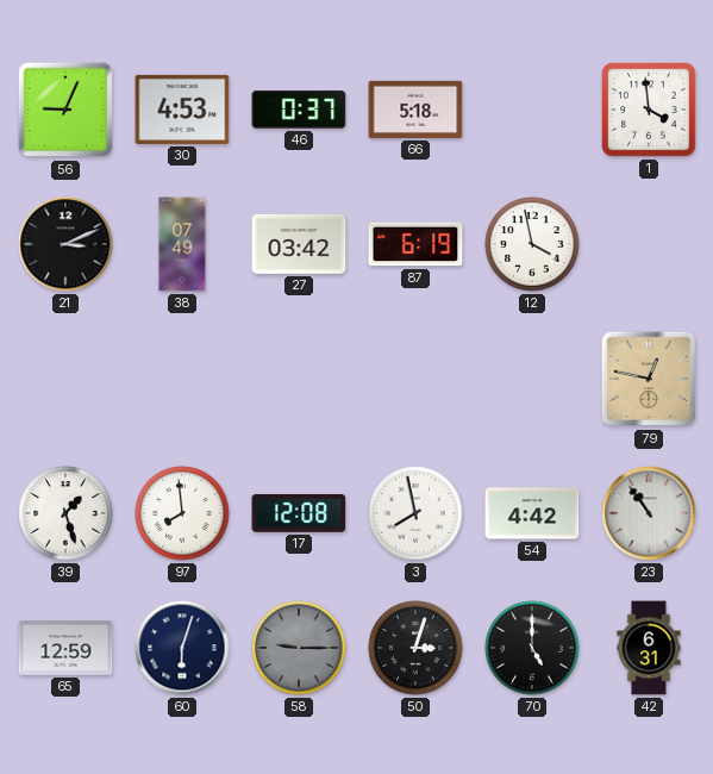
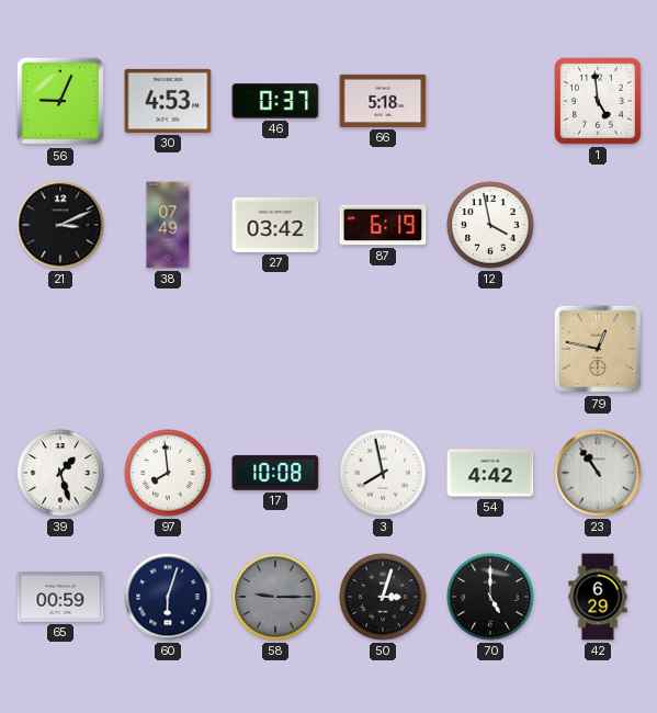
1: 3:59 -> 4:59 (599, 102)
17: 12:08 -> 10:08 (275, 473)
65: 12:59 -> 00:59 (60, 598)
42: 6:31 -> 6:29 (598, 597)
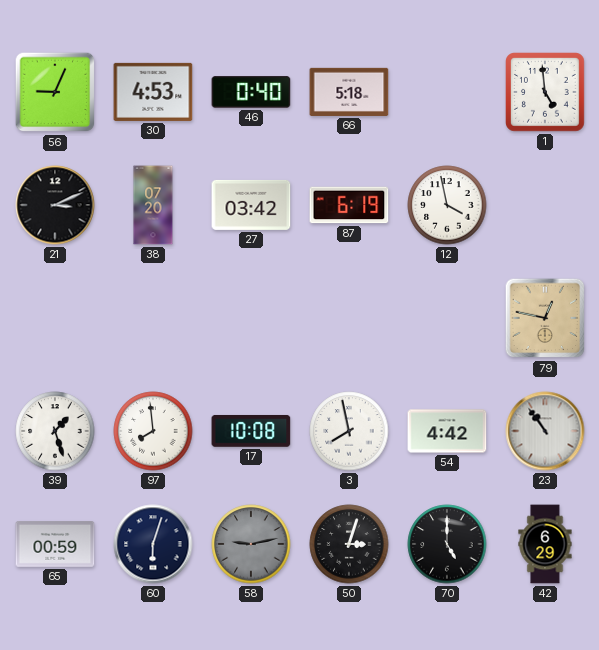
46: 0:37 -> 0:40 (251, 92)
38: 07:49 -> 07:20 (153, 205)
58: 9:15 -> 9:13 (251, 544)
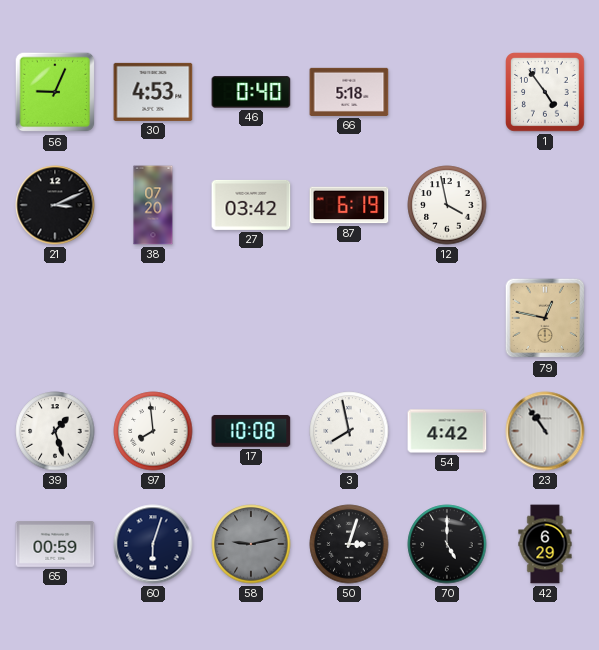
1: 4:59 -> 4:54 (546, 93)
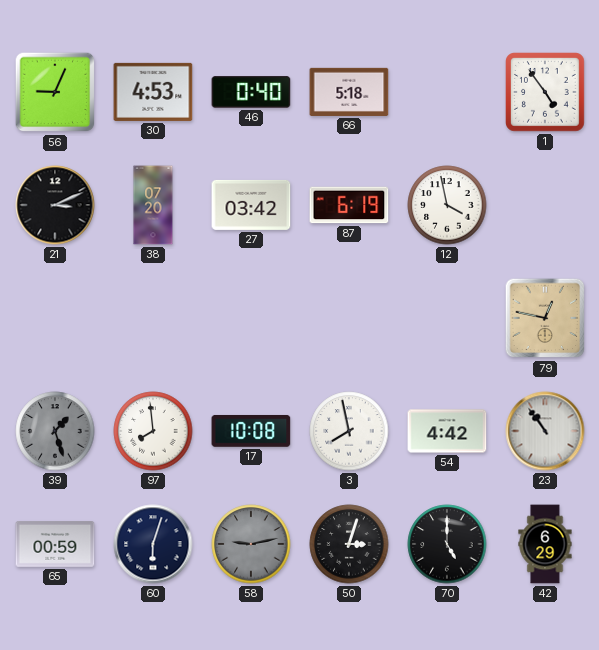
39 dial: white -> grey (55, 431)
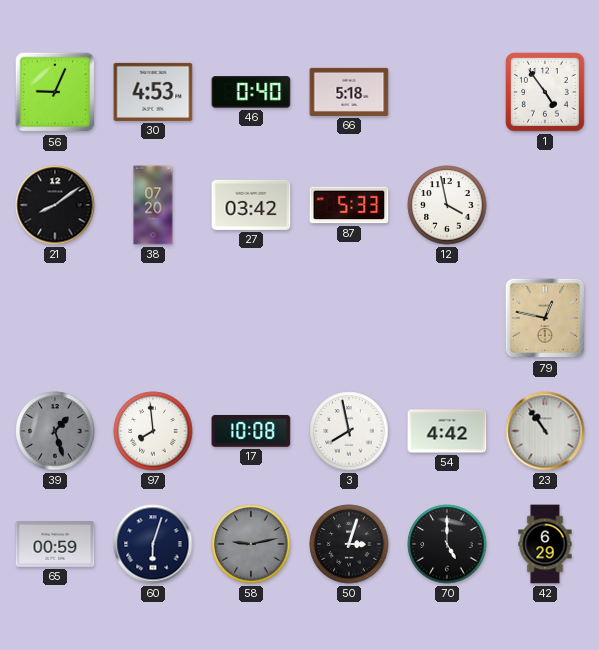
21: 3:11 -> 8:09 (55, 205)
87: 6:19 -> 5:33 (349, 205)
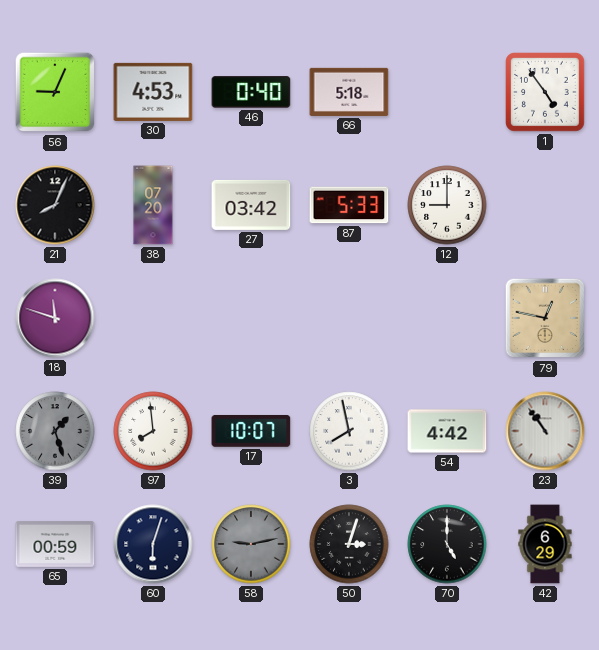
21: 8:09 -> 8:04 (55, 205)
12: 3:58 -> 9:00 (447, 205)
18: none -> 11:48 (55, 318)
17: 10:08 -> 10:07 (251, 431)
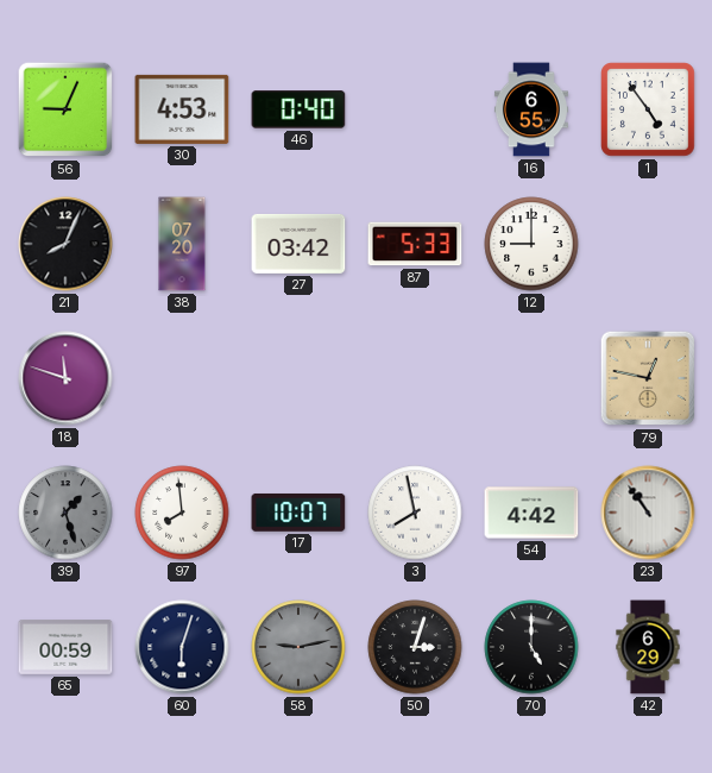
66: 5:18 -> none (349, 92)
16: none -> 6:55 (531, 109)
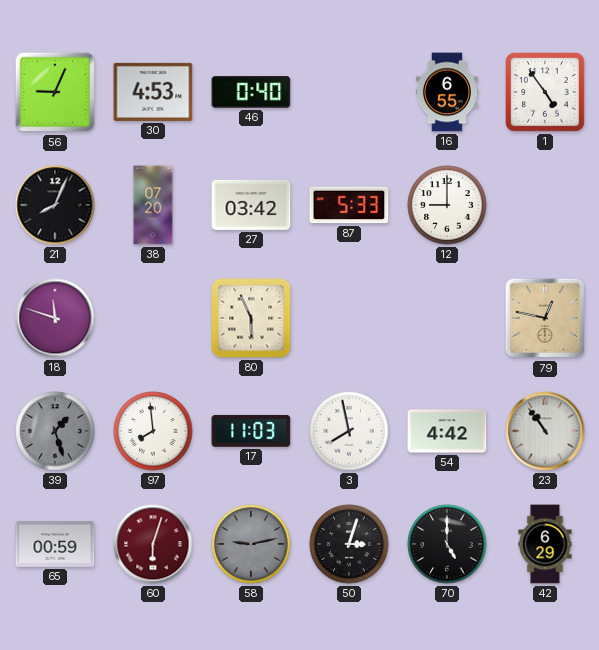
80: none -> 5:56 (251, 318)
17: 10:07 -> 11:03 (251, 431)
60 dial: navy -> burgundy (153, 544)
